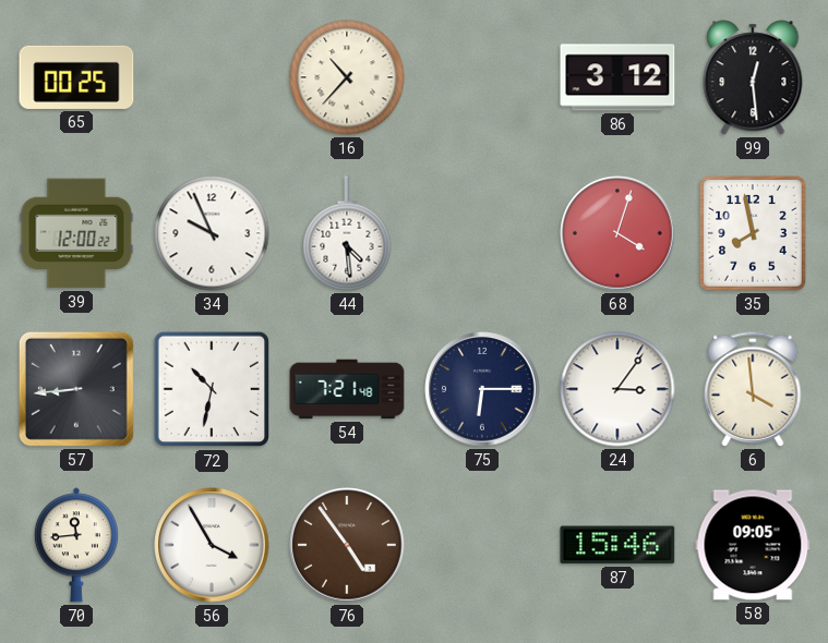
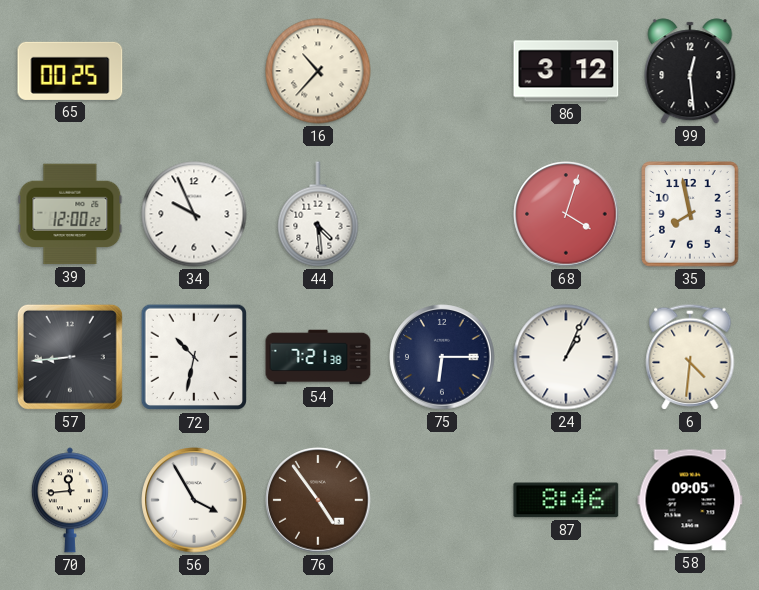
54: 7:21:48 -> 7:21:38 (318, 357)
24: 3:06 -> 1:04 (566, 357)
6: 3:59 -> 4:31 (690, 357)
87: 15:46 -> 8:46 (566, 500)
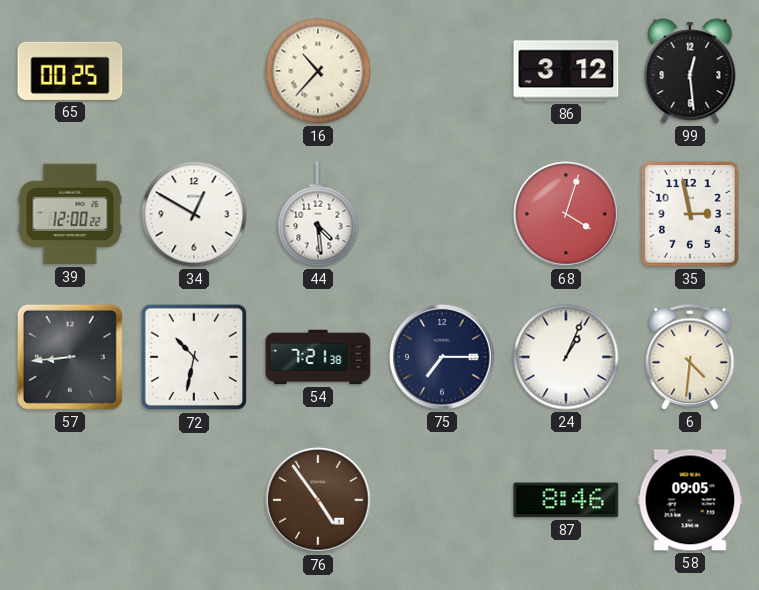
34: 9:56 -> 12:50 (194, 214)
35: 7:58 -> 2:58 (690, 214)
75: 6:15 -> 7:15 (442, 357)
70: 11:44 -> none (70, 500)
56: 3:55 -> none (194, 500)
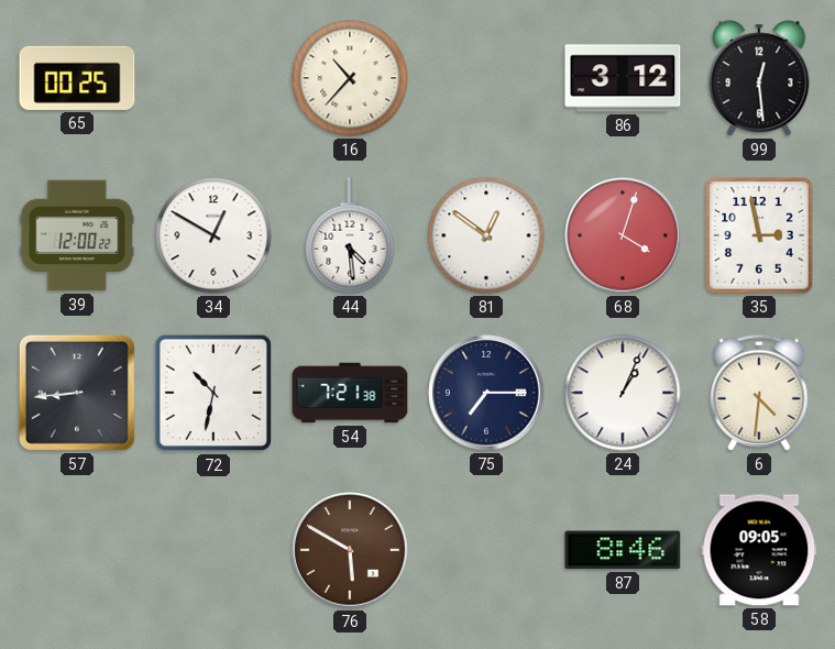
81: none -> 12:51 (486, 235)
76: 4:54 -> 5:50 (350, 550)
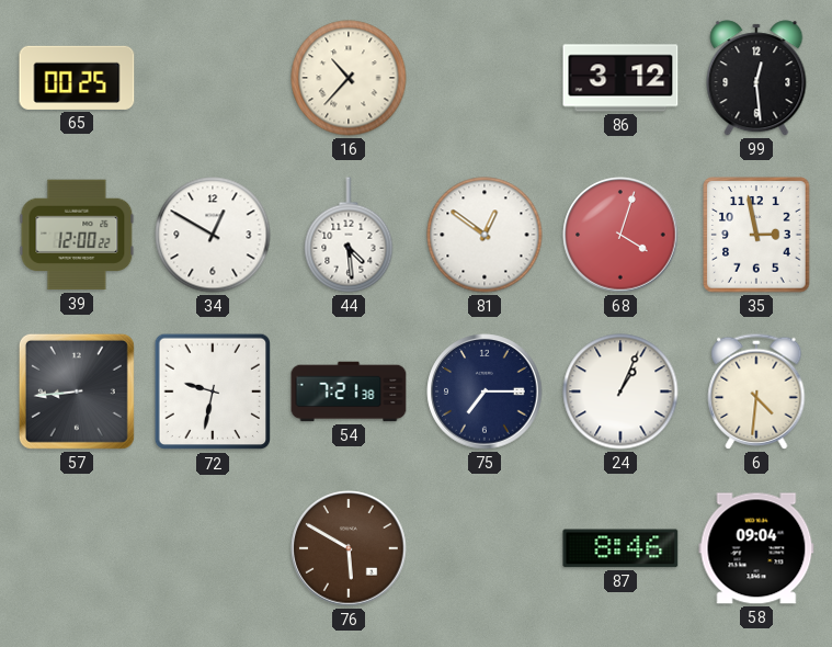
72: 10:32 -> 9:32 (213, 391)
58: 09:05 -> 09:04 (756, 548)
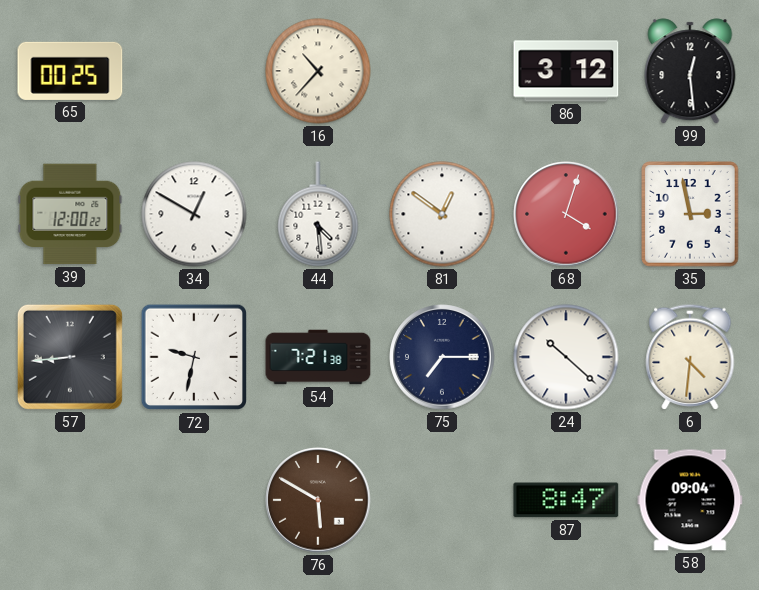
24: 1:04 -> 10:22 (566, 357)
87: 8:46 -> 8:47 (566, 500)
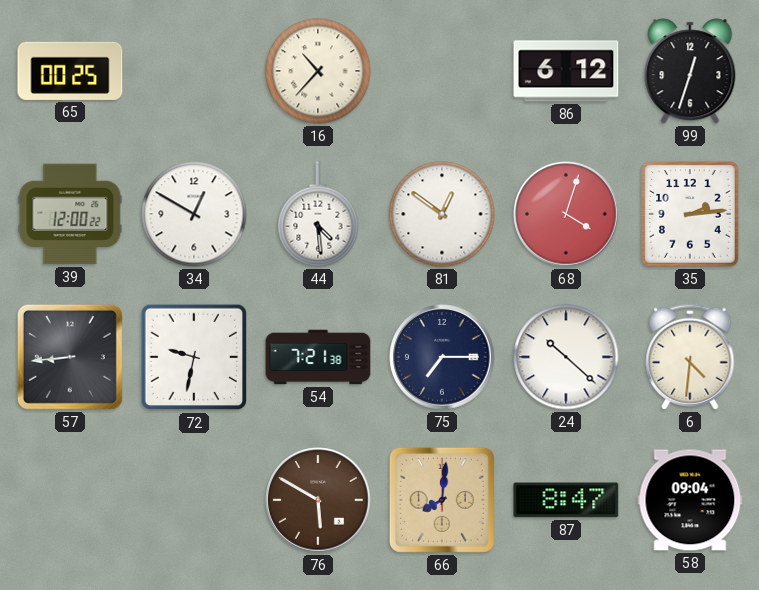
86: 3:12 -> 6:12 (566, 71)
99: 12:29 -> 12:33 (690, 71)
35: 2:58 -> 2:14 (690, 214)
66: none -> 8:01 (442, 500)
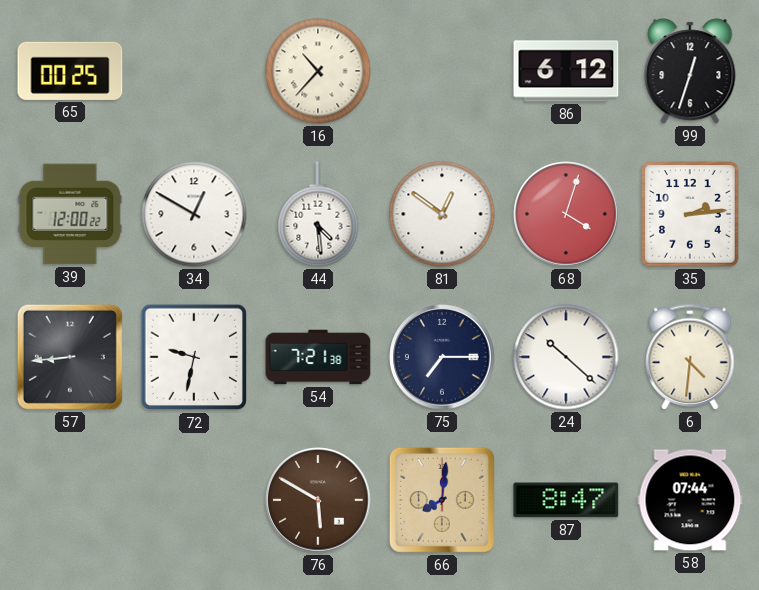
58: 09:04 -> 07:44 (690, 500)
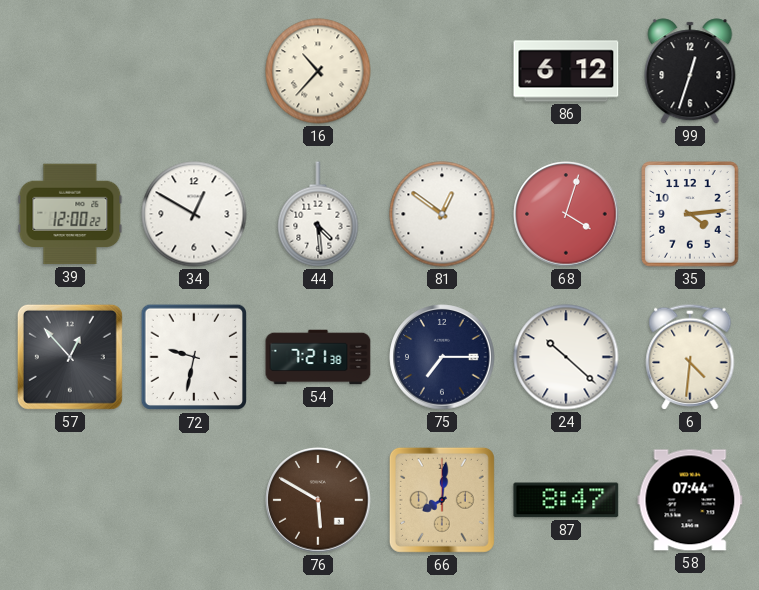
65: 00:25 -> none (70, 71)
35: 2:14 -> 4:14 (690, 214)
57: 8:44 -> 12:53 (70, 357)
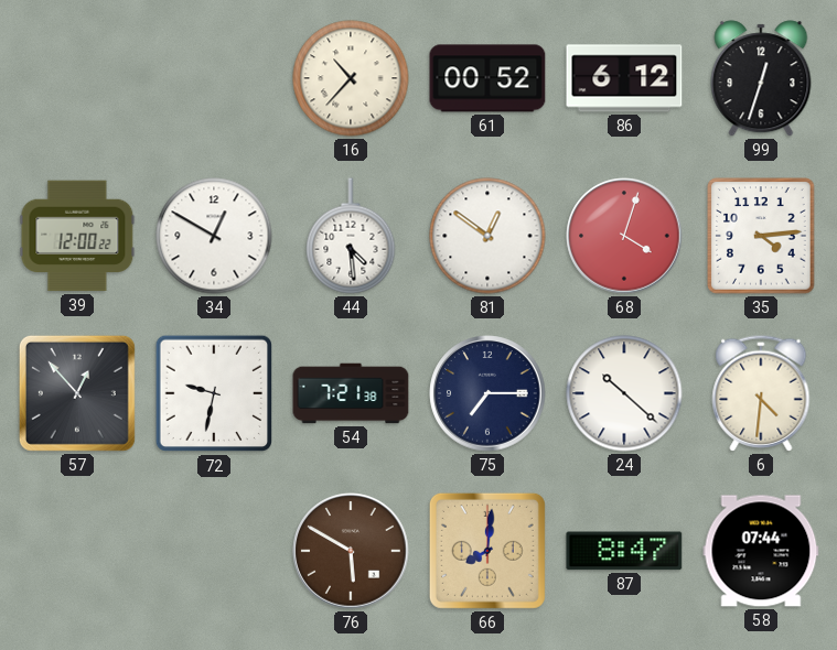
61: none -> 00:52 (487, 78)
